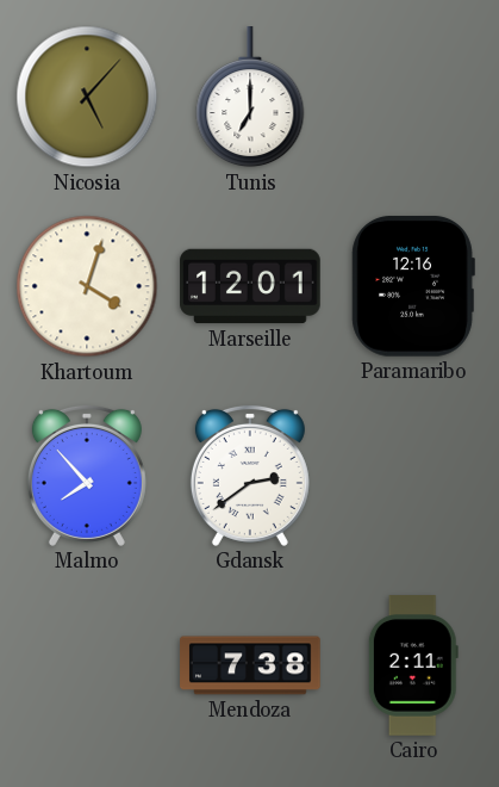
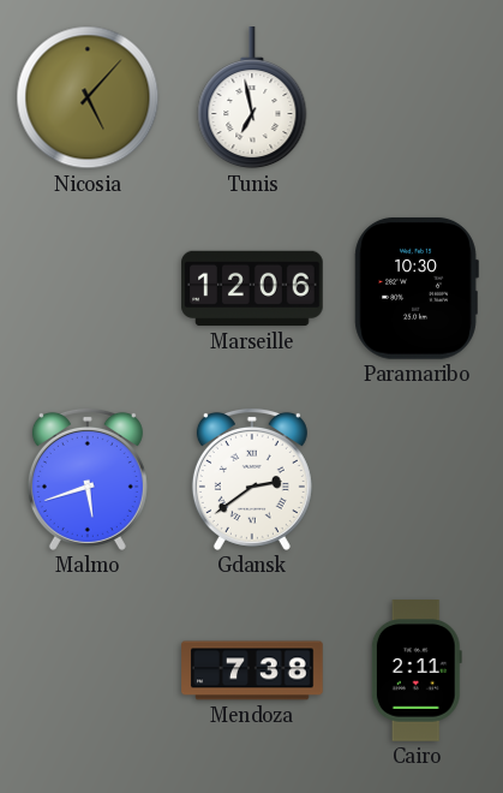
Tunis: 7:00 -> 6:58 (252, 99)
Khartoum: 4:03 -> none (87, 286)
Marseille: 12:01 -> 12:06 (252, 288)
Paramaribo: 12:16 -> 10:30 (417, 288)
Malmo: 7:53 -> 5:42 (88, 479)
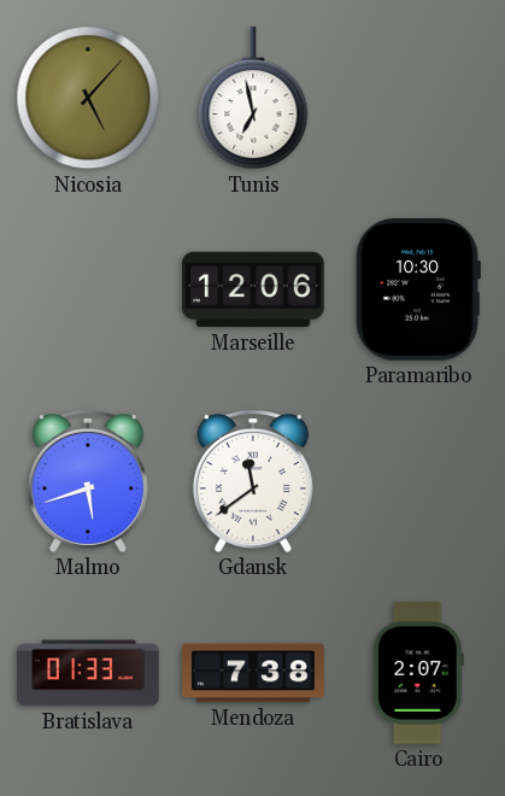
Gdansk: 2:39 -> 11:39 (253, 481)
Bratislava: none -> 01:33 (88, 673)
Cairo: 2:11 -> 2:07 (418, 673)
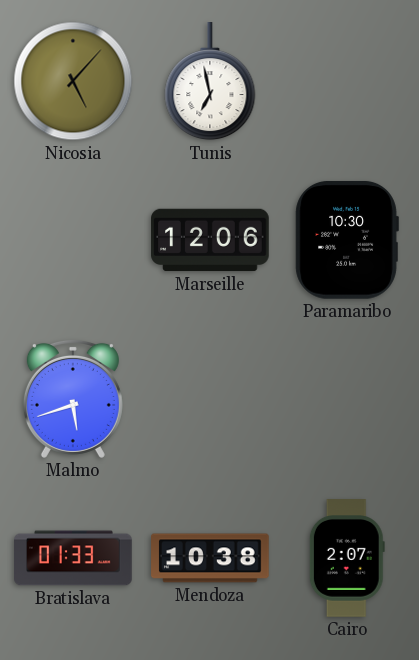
Gdansk: 11:39 -> none (253, 481)
Mendoza: 7:38 -> 10:38 (210, 558)
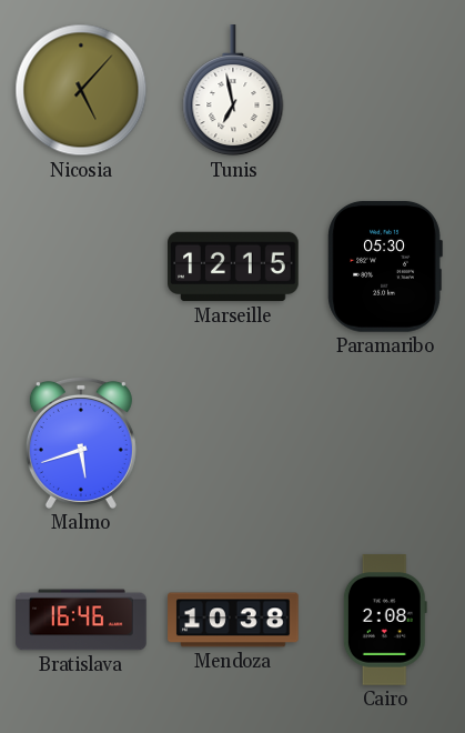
Marseille: 12:06 -> 12:15 (233, 267)
Paramaribo: 10:30 -> 05:30 (385, 267)
Bratislava: 01:33 -> 16:46 (81, 620)
Cairo: 2:07 -> 2:08 (385, 620)
